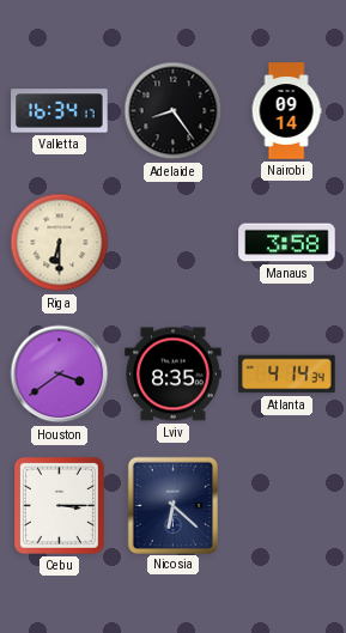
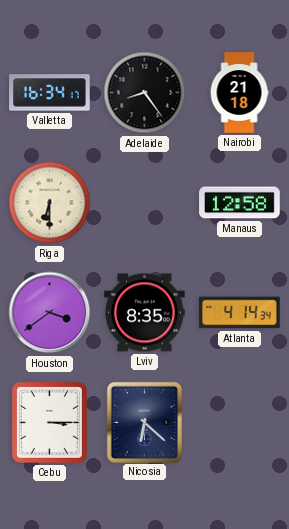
Nairobi: 09:14 -> 21:18 (239, 93)
Manaus: 3:58 -> 12:58 (240, 203)
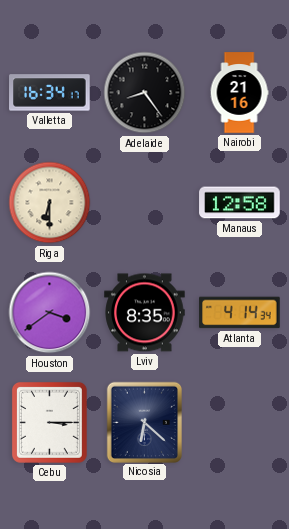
Nairobi: 21:18 -> 21:16 (239, 93)
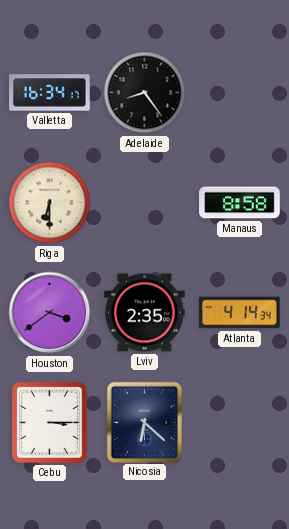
Nairobi: 21:16 -> none (239, 93)
Manaus: 12:58 -> 8:58 (240, 203)
Lviv: 8:35 -> 2:35 (145, 313)
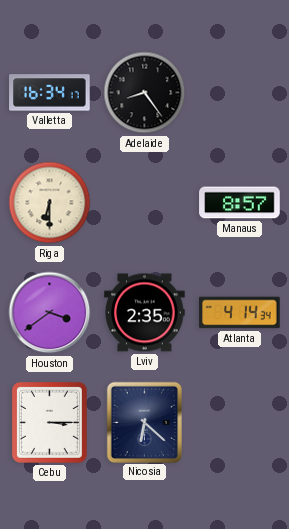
Manaus: 8:58 -> 8:57 (240, 203)
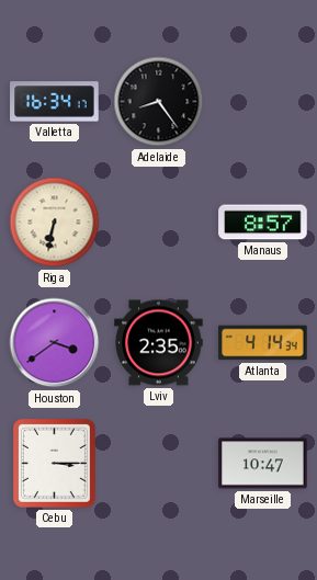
Riga: 6:30 -> 6:32 (55, 223)
Nicosia: 6:22 -> none (144, 422)
Marseille: none -> 10:47 (263, 464)
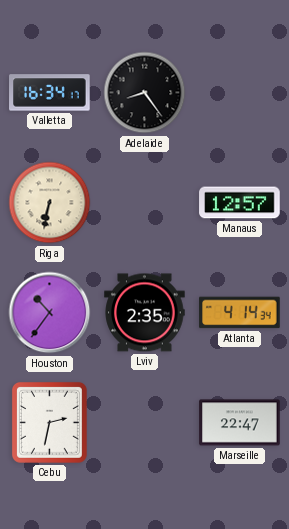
Manaus: 8:57 -> 12:57 (240, 203)
Houston: 3:39 -> 10:36 (50, 313)
Cebu: 3:15 -> 2:32 (49, 422)
Marseille: 10:47 -> 22:47 (240, 423)
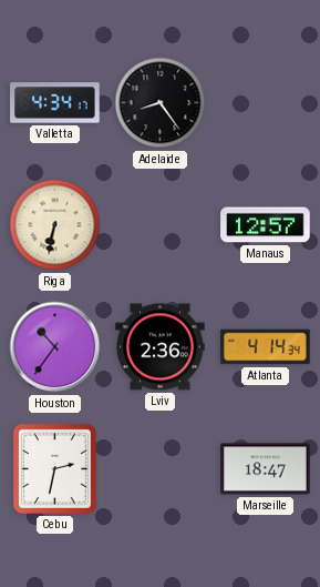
Valletta: 16:34 -> 4:34 (55, 103)
Lviv: 2:35 -> 2:36 (161, 347)
Marseille: 22:47 -> 18:47 (266, 469)
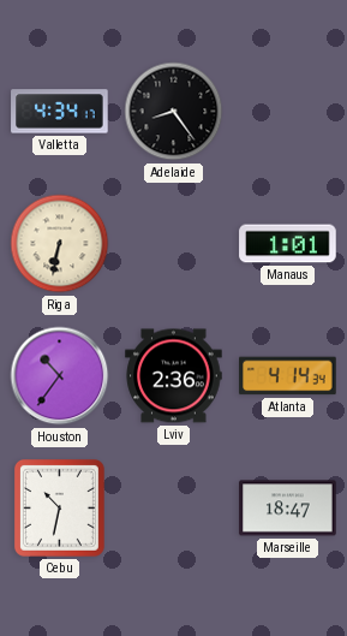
Manaus: 12:57 -> 1:01 (288, 244)
Cebu: 2:32 -> 10:32 (59, 507)
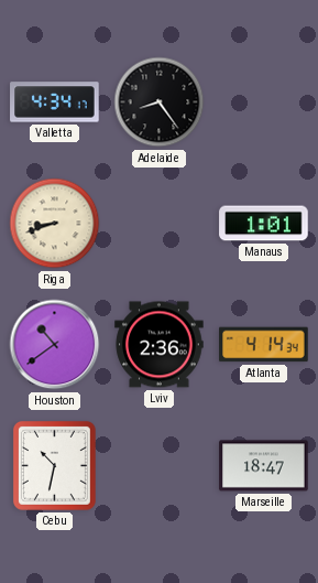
Riga: 6:32 -> 8:42 (55, 224)
Houston: 10:36 -> 10:39 (55, 345)
